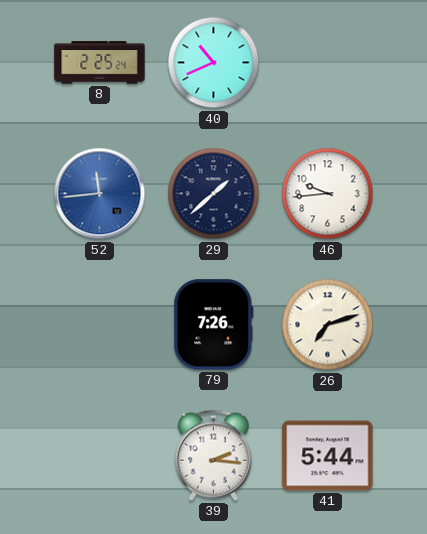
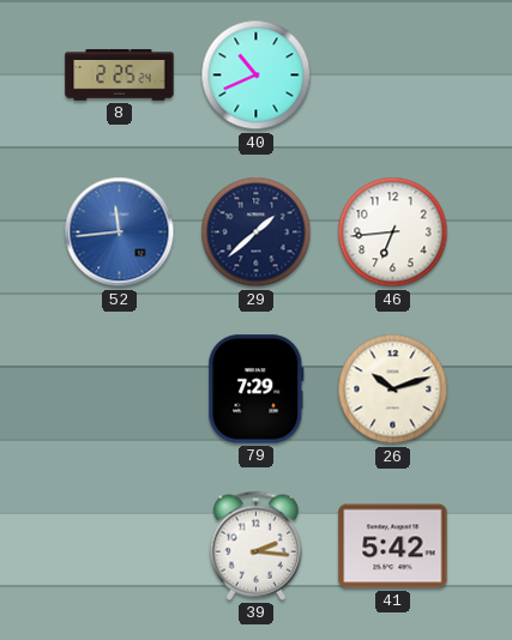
46: 9:44 -> 6:44 (393, 233)
79: 7:26 -> 7:29 (257, 390)
26: 7:12 -> 10:12 (393, 390)
41: 5:44 -> 5:42 (393, 547)
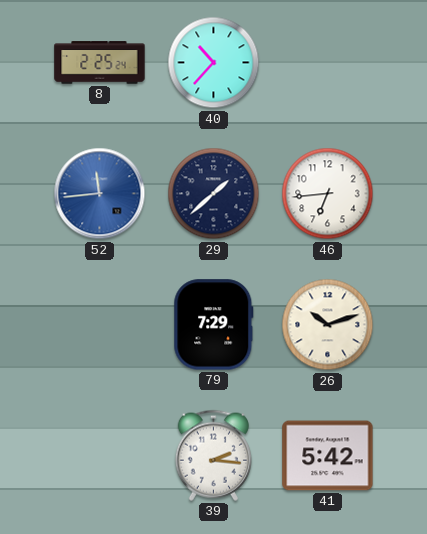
40: 10:41 -> 10:37 (214, 63)
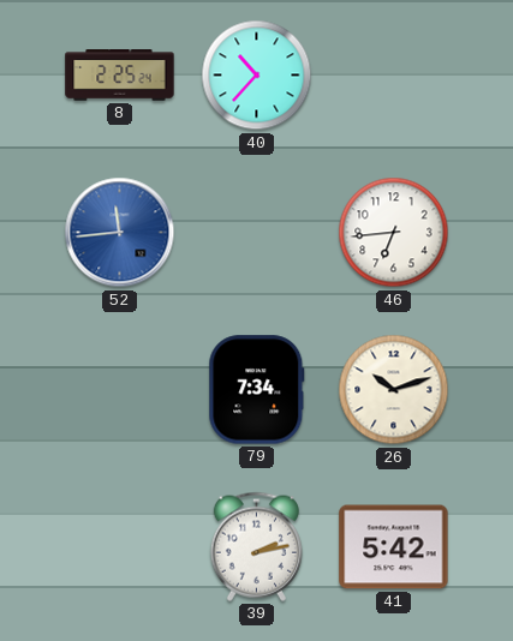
29: 1:38 -> none (214, 194)
79: 7:29 -> 7:34 (257, 390)
39: 2:16 -> 2:13 (256, 546)
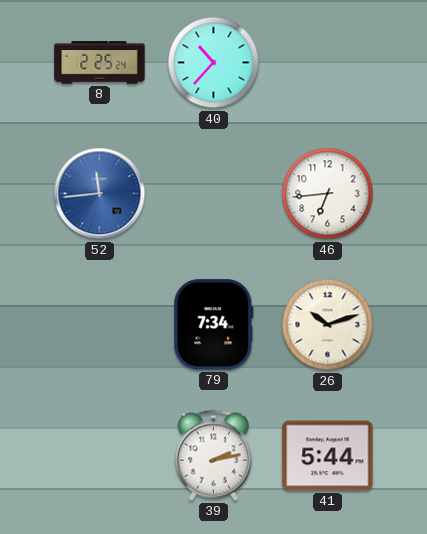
41: 5:42 -> 5:44 (328, 456)
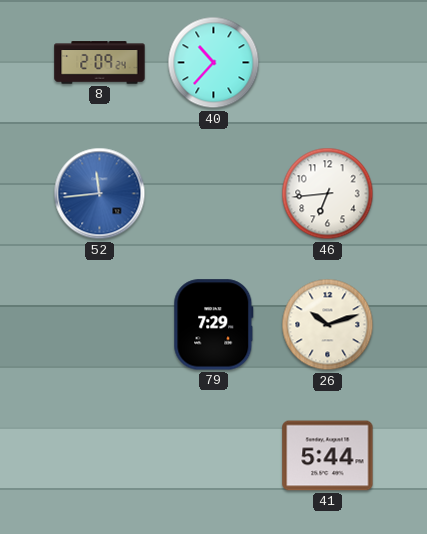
8: 2:25 -> 2:09 (100, 63)
79: 7:34 -> 7:29 (214, 325)
39: 2:13 -> none (213, 455)
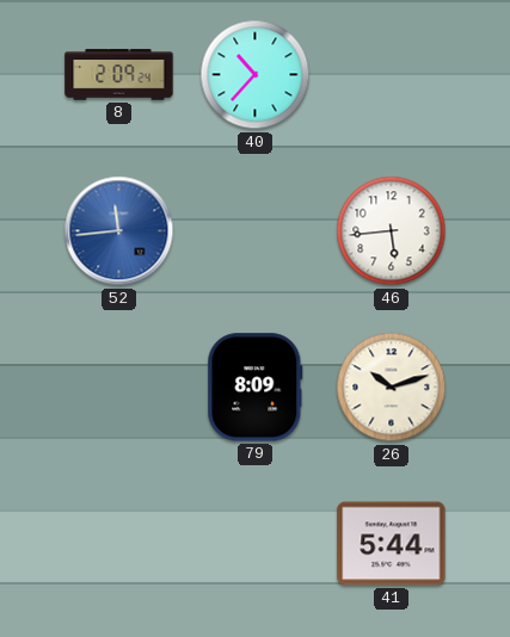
46: 6:44 -> 5:44 (392, 231)
79: 7:29 -> 8:09 (256, 388)
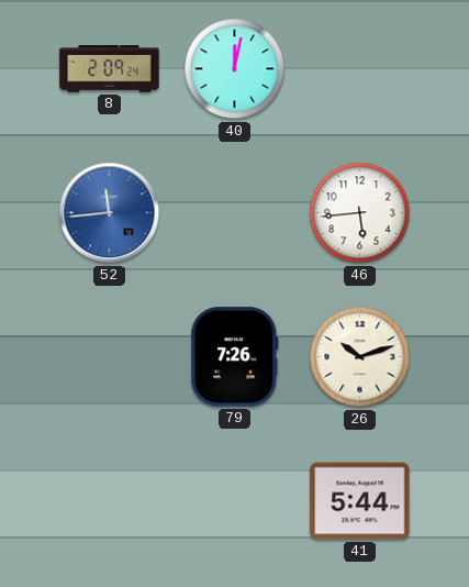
40: 10:37 -> 12:02 (235, 69)
79: 8:09 -> 7:26 (235, 357)
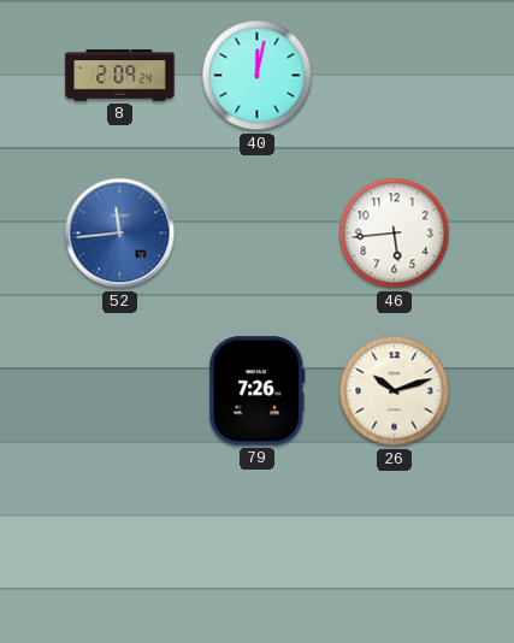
41: 5:44 -> none (360, 501)
